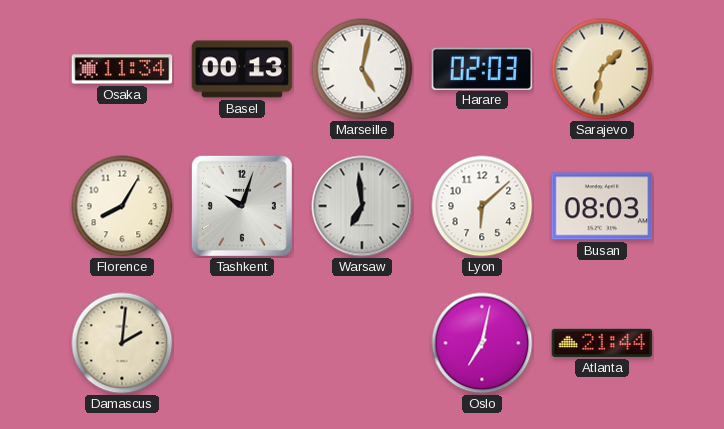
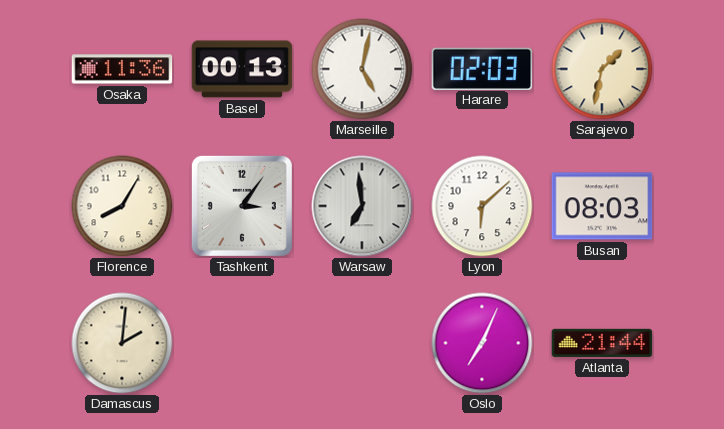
Osaka: 11:34 -> 11:36 (122, 69)
Tashkent: 10:03 -> 3:06 (242, 206)
Oslo: 7:02 -> 7:04 (482, 343)
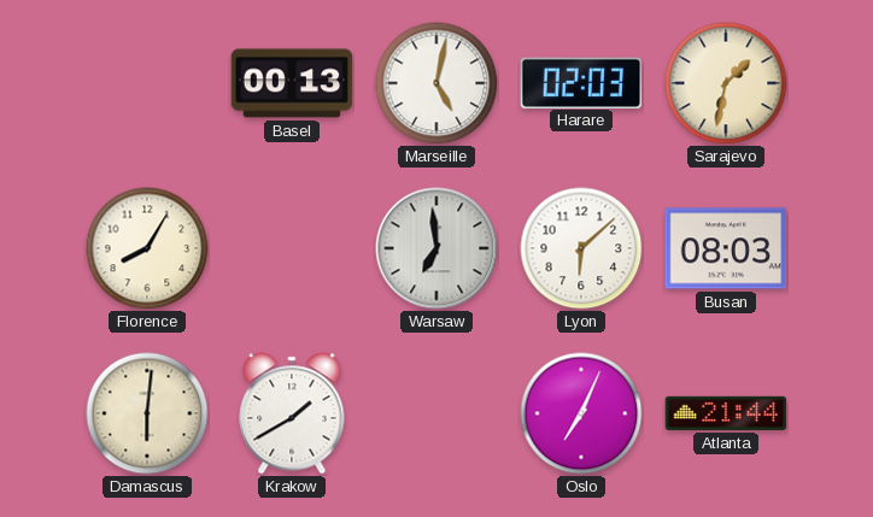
Osaka: 11:36 -> none (122, 69)
Tashkent: 3:06 -> none (242, 206)
Damascus: 2:01 -> 6:01 (147, 413)
Krakow: none -> 1:40 (292, 413)
